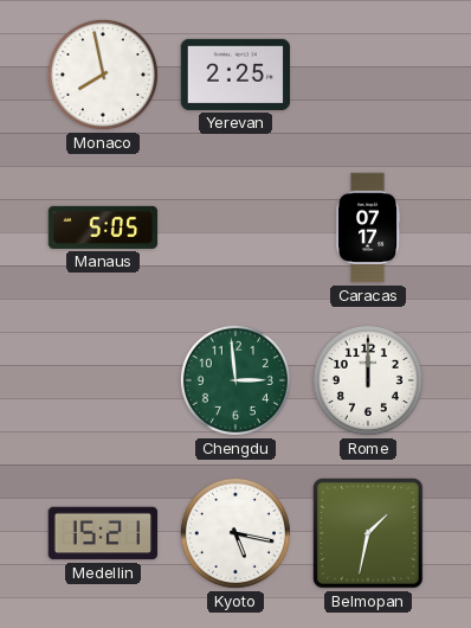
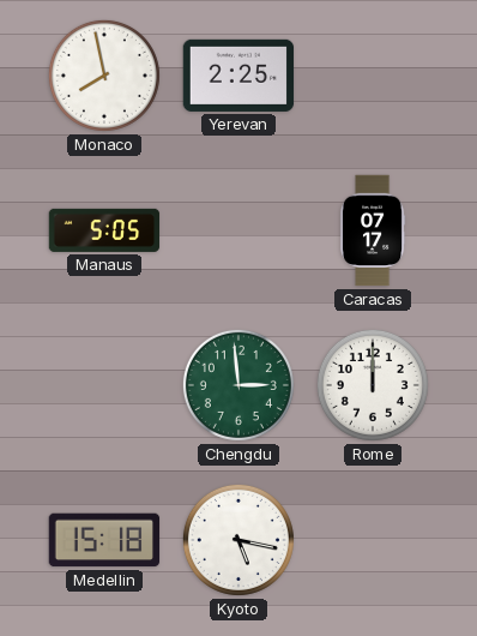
Medellin: 15:21 -> 15:18 (104, 540)
Belmopan: 1:32 -> none (369, 534)
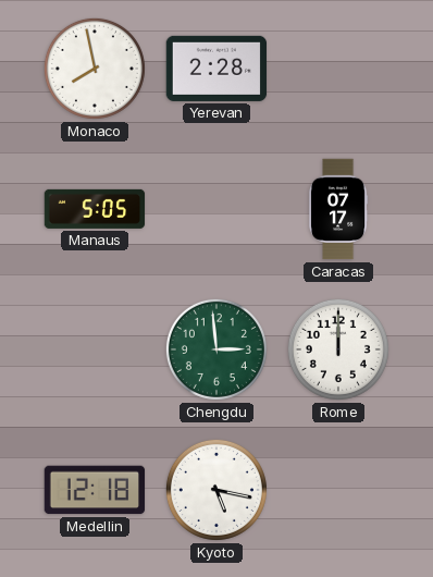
Yerevan: 2:25 -> 2:28 (216, 69)
Medellin: 15:18 -> 12:18 (95, 490)
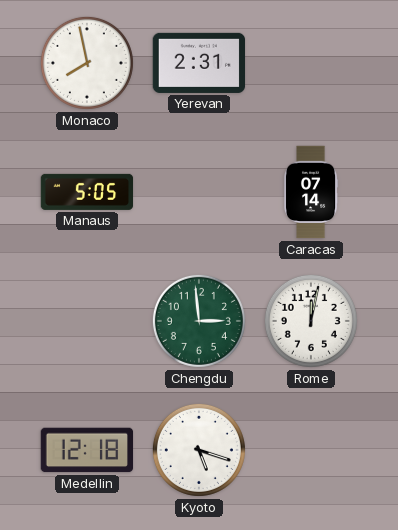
Yerevan: 2:28 -> 2:31 (199, 63)
Caracas: 07:17 -> 07:14 (311, 192)
Rome: 12:00 -> 12:02 (311, 321)
Kyoto: 5:17 -> 5:18 (199, 450)
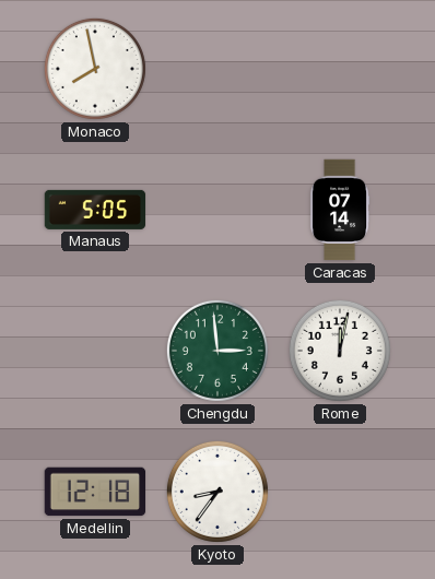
Yerevan: 2:31 -> none (199, 63)
Kyoto: 5:18 -> 8:36 (217, 492)
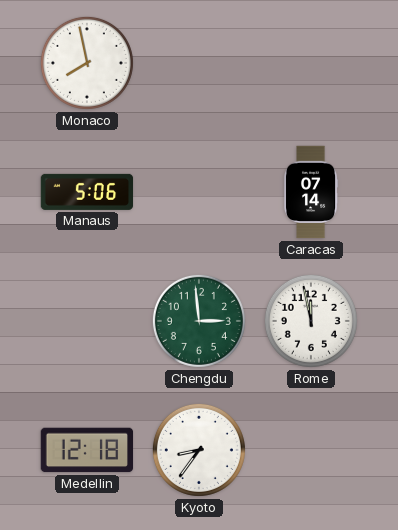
Manaus: 5:05 -> 5:06 (87, 192)
Rome: 12:02 -> 11:58 (311, 321)
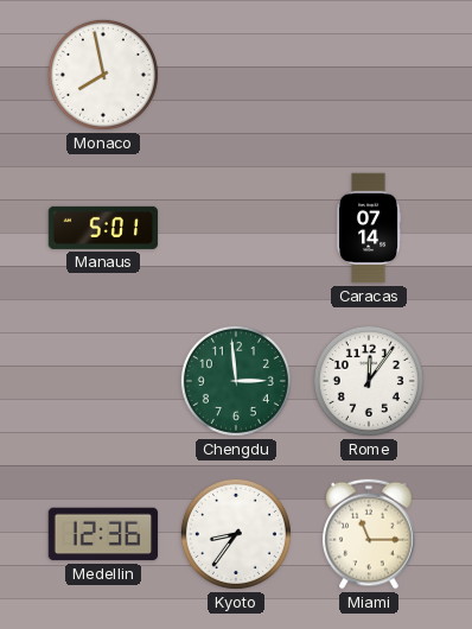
Manaus: 5:06 -> 5:01 (103, 228)
Rome: 11:58 -> 12:06 (369, 381)
Medellin: 12:18 -> 12:36 (103, 534)
Miami: none -> 11:15 (369, 534)
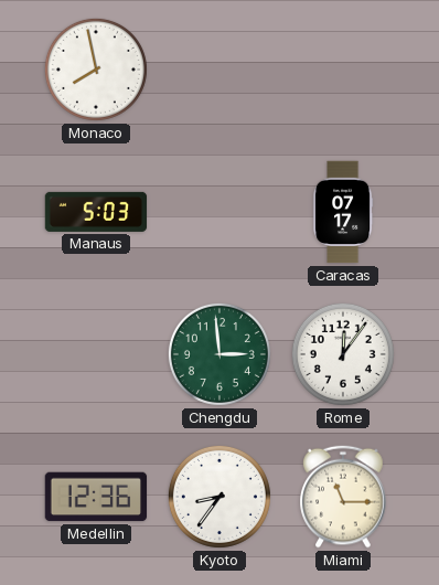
Manaus: 5:01 -> 5:03 (96, 212)
Caracas: 07:14 -> 07:17 (343, 212)
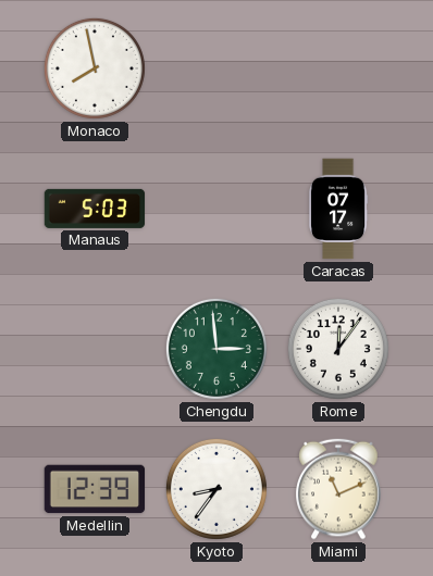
Medellin: 12:36 -> 12:39 (95, 489)
Miami: 11:15 -> 11:11 (338, 489)
